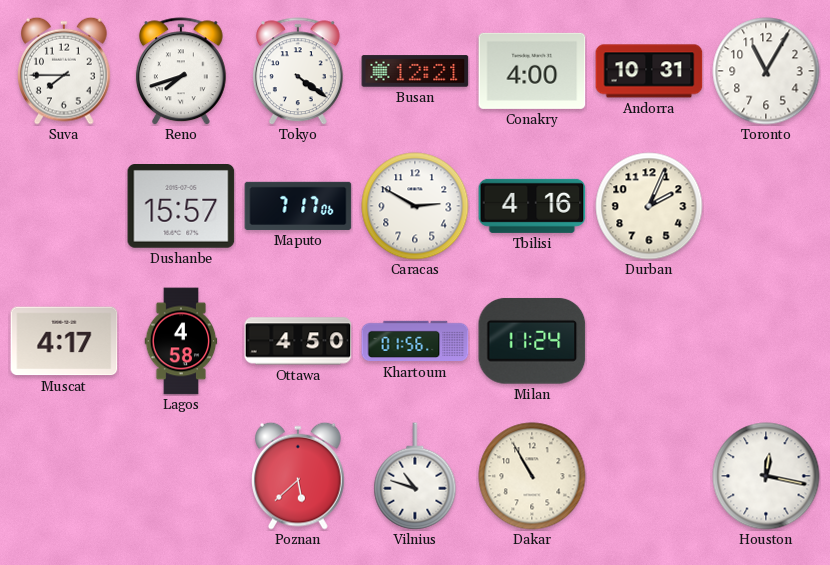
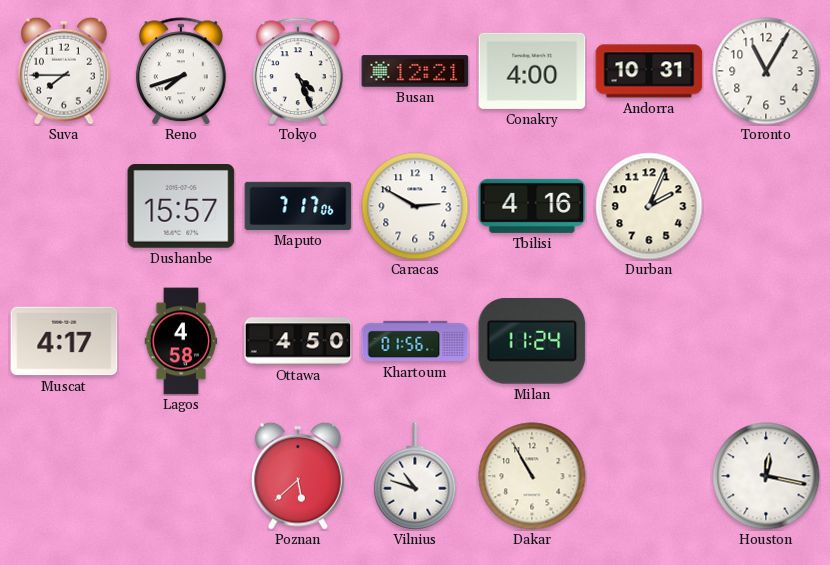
Tokyo: 4:21 -> 4:26 (298, 71)
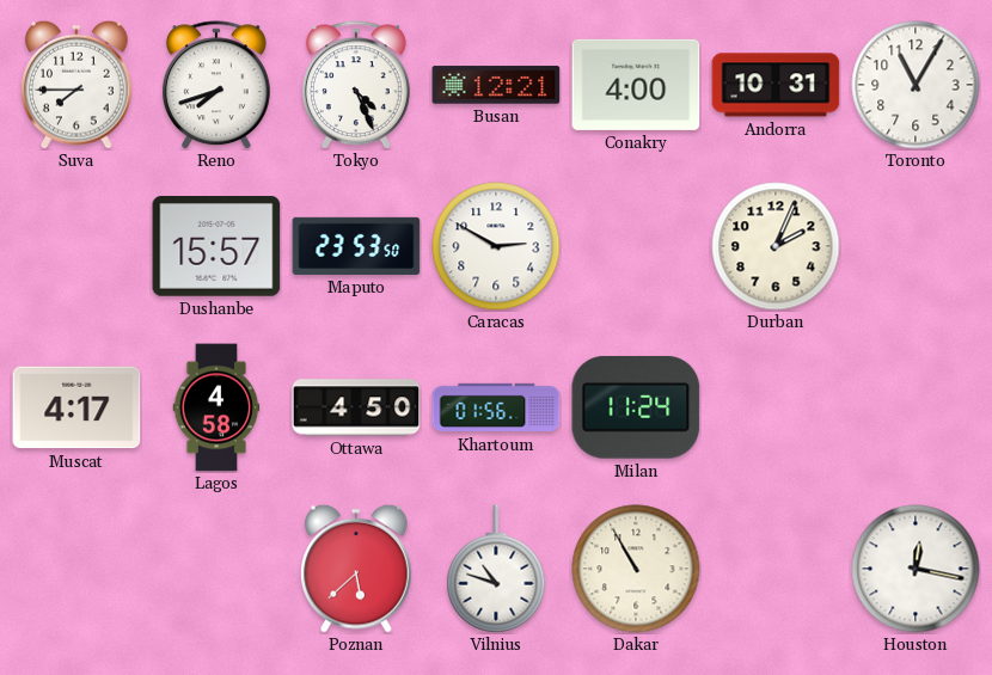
Maputo: 7:17 -> 23:53 (356, 246)
Tbilisi: 4:16 -> none (532, 206)
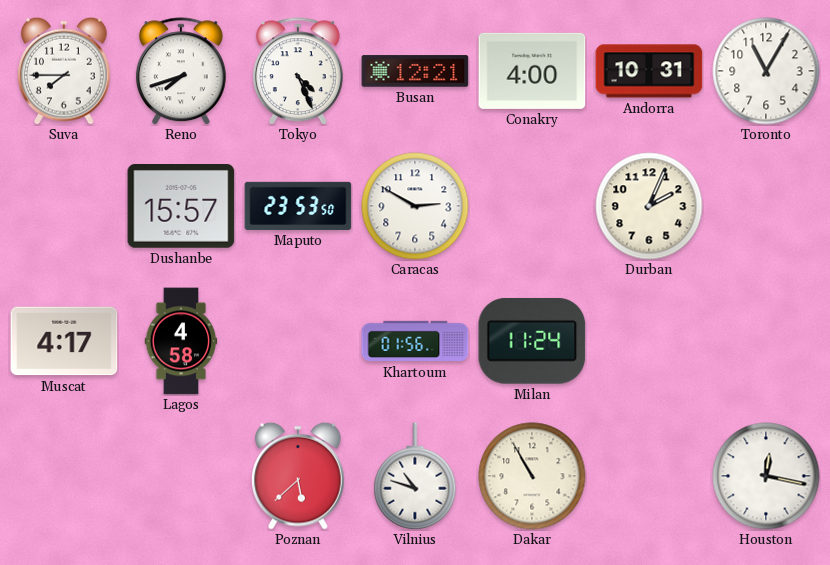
Ottawa: 4:50 -> none (356, 407)
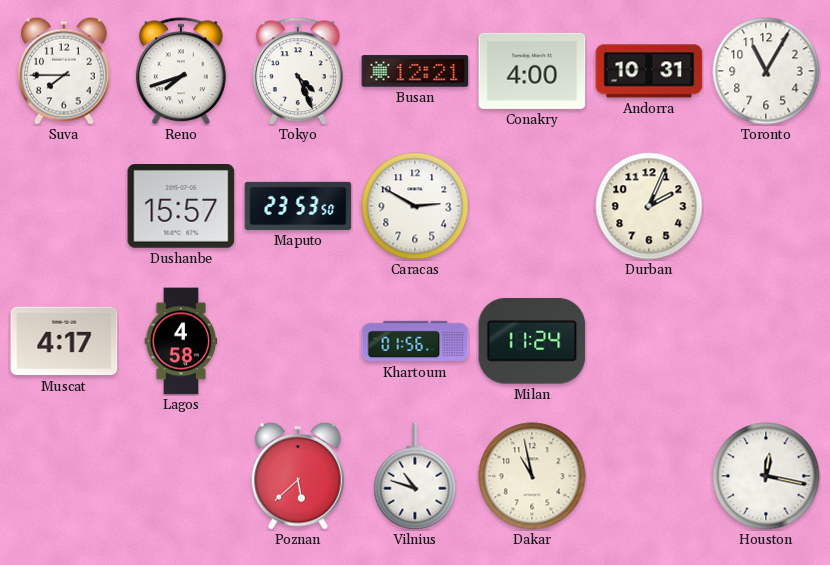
Dakar: 10:55 -> 10:58 (532, 476)
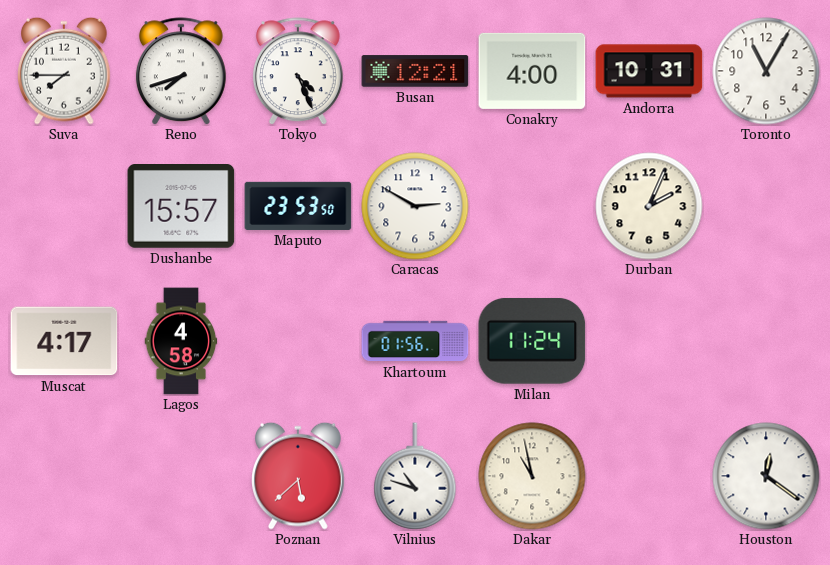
Houston: 12:17 -> 12:21 (766, 476)
